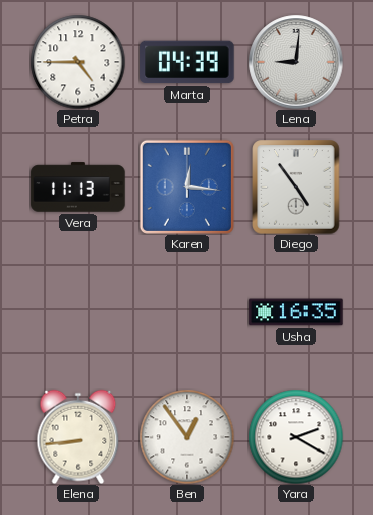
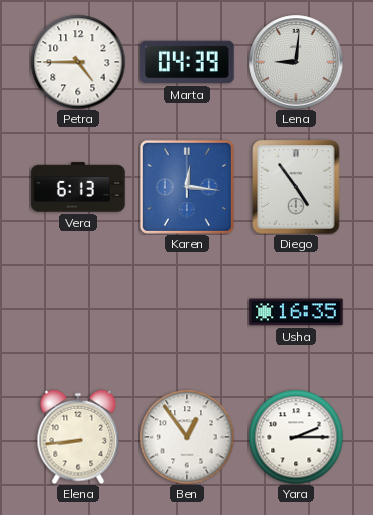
Vera: 11:13 -> 6:13 (78, 187)
Yara: 2:20 -> 2:15 (296, 437)
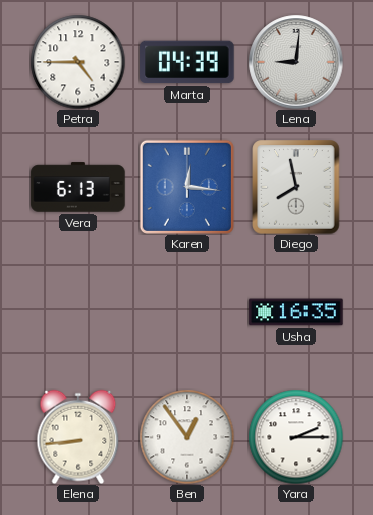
Diego: 4:54 -> 7:58 (296, 187)
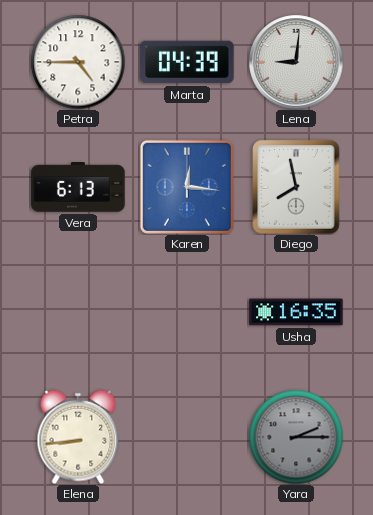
Ben: 12:54 -> none (187, 437)
Yara dial: white -> grey (296, 437)
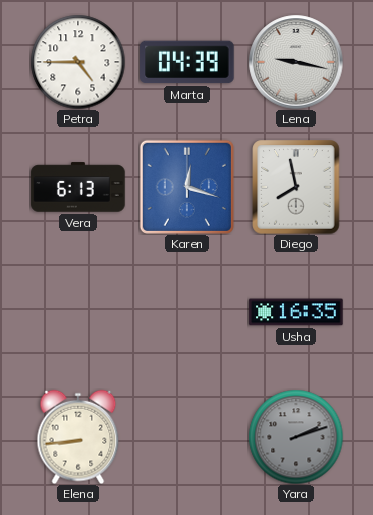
Lena: 9:01 -> 9:17 (296, 62)
Karen: 12:16 -> 12:18 (187, 187)
Yara: 2:15 -> 2:12 (296, 437)
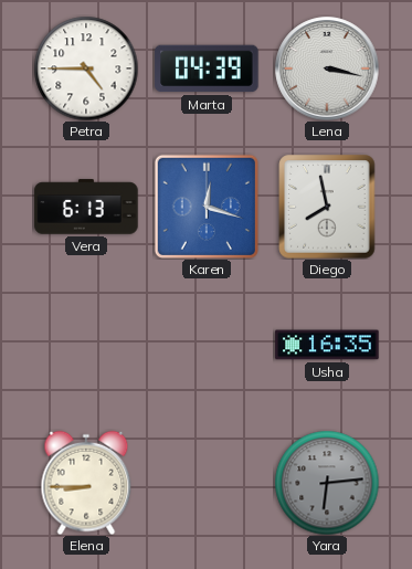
Lena: 9:17 -> 3:17 (327, 69)
Elena: 8:44 -> 8:45 (86, 483)
Yara: 2:12 -> 6:14 (327, 483)
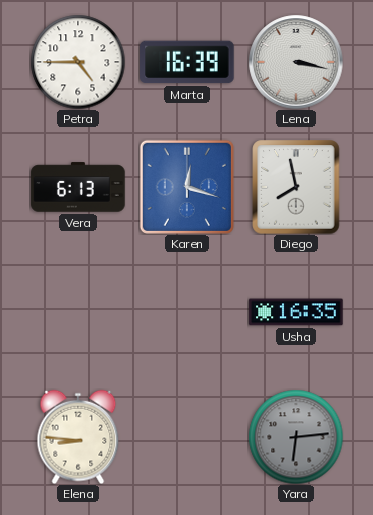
Marta: 04:39 -> 16:39 (187, 62)
Elena: 8:45 -> 8:46 (78, 437)
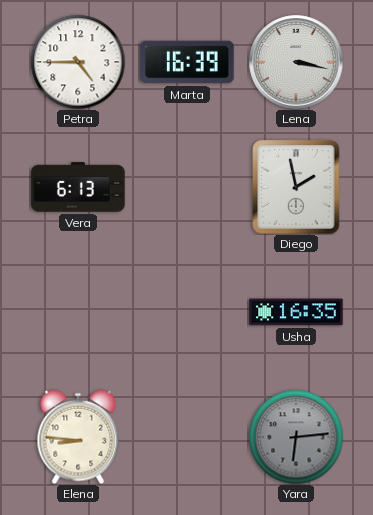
Karen: 12:18 -> none (187, 187)
Diego: 7:58 -> 1:58 (296, 187)
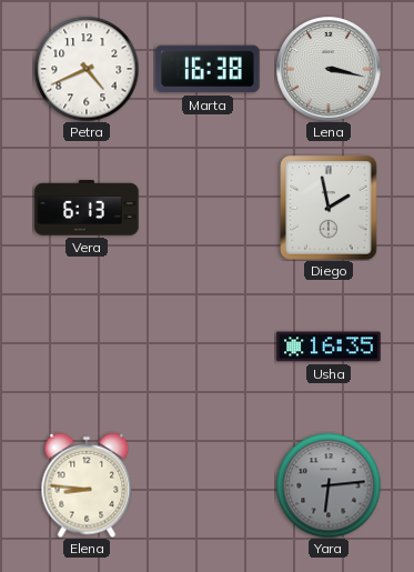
Petra: 4:45 -> 4:41 (87, 69)
Marta: 16:39 -> 16:38 (208, 69)
